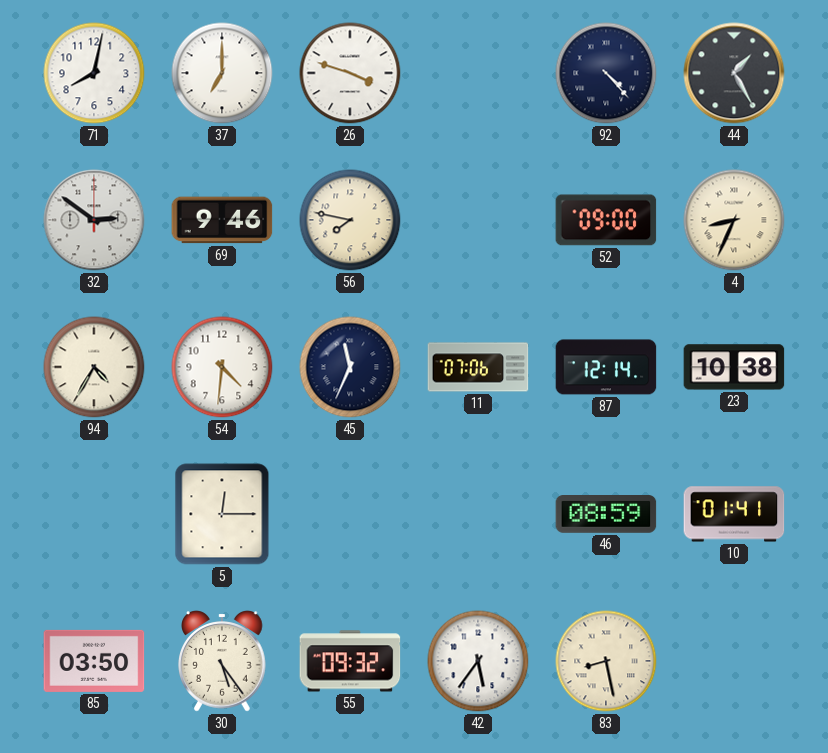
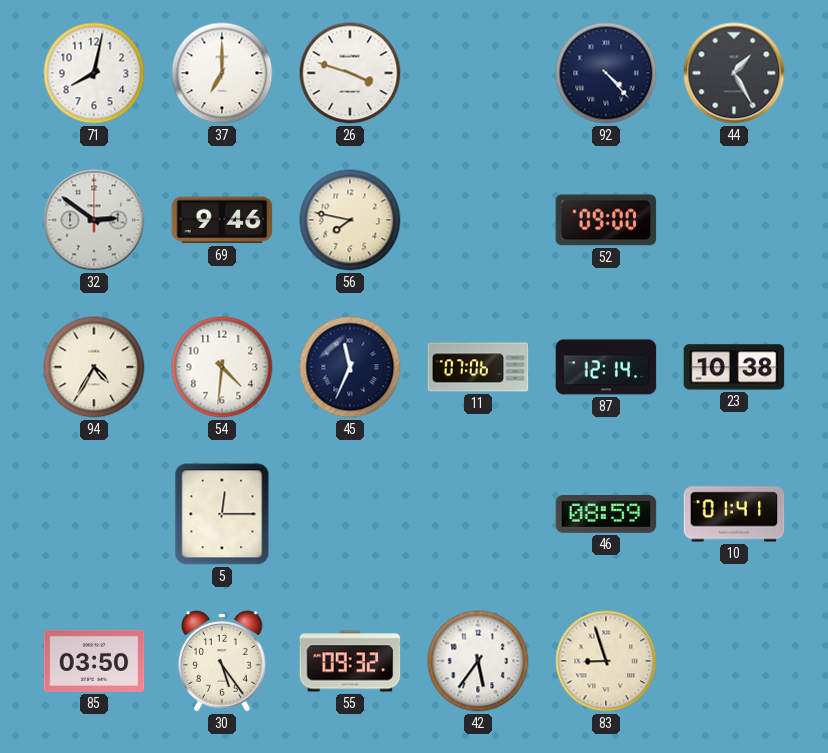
4: 8:34 -> none (734, 220)
83: 8:28 -> 8:57 (606, 661)
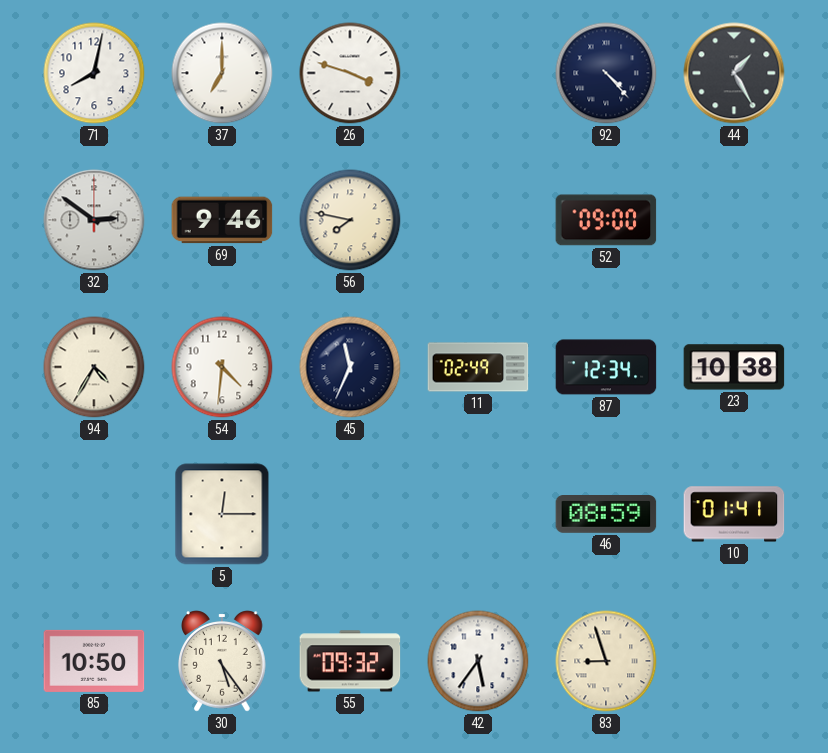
11: 07:06 -> 02:49 (478, 367)
87: 12:14 -> 12:34 (606, 367)
85: 03:50 -> 10:50 (94, 661)
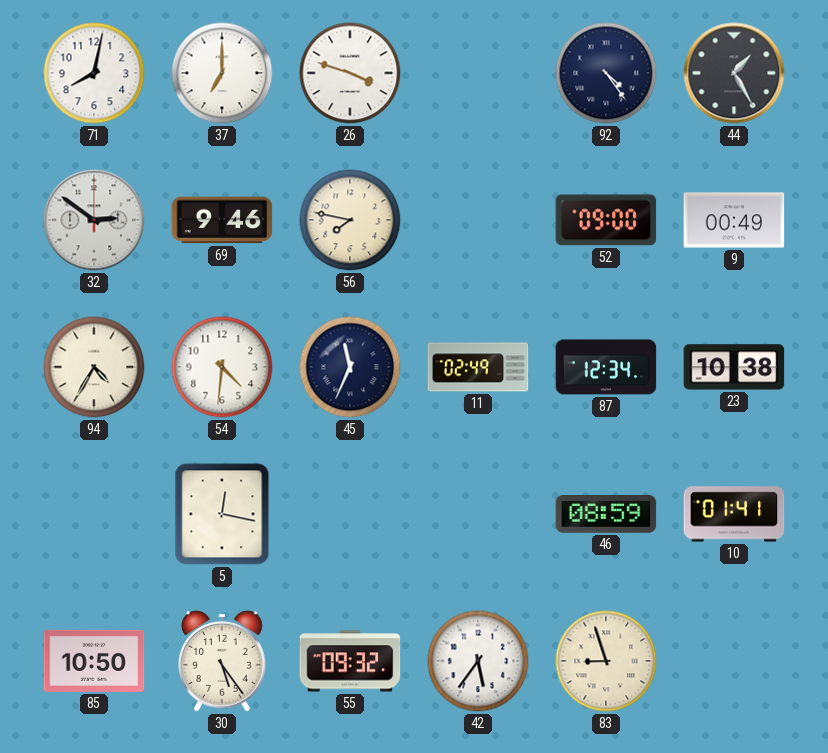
92: 4:23 -> 4:24 (606, 73)
9: none -> 00:49 (734, 220)
5: 12:15 -> 12:17 (222, 514)
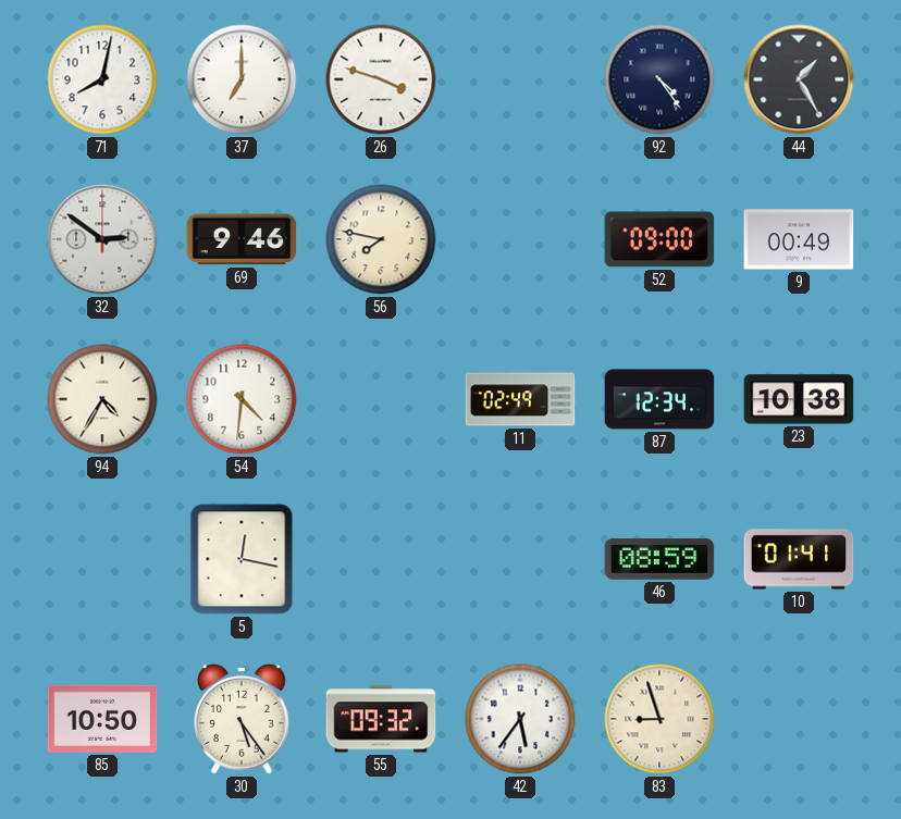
45: 11:34 -> none (350, 367)
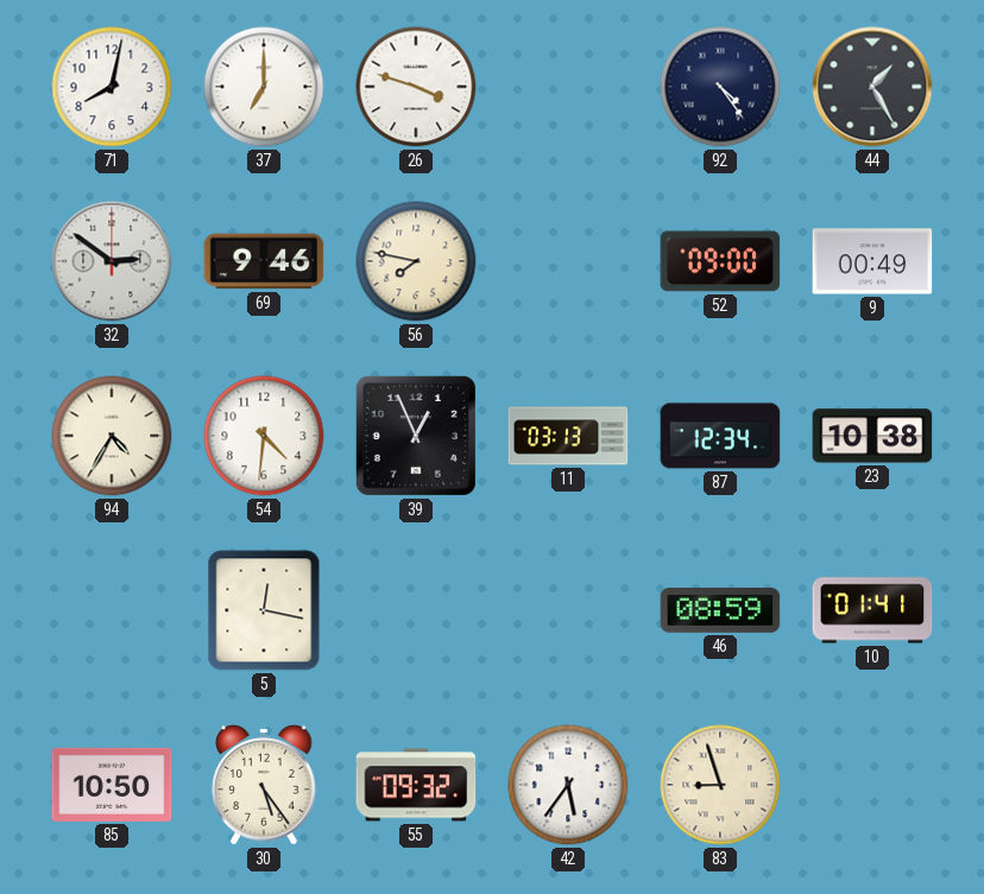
39: none -> 12:56 (416, 436)
11: 02:49 -> 03:13 (568, 436)
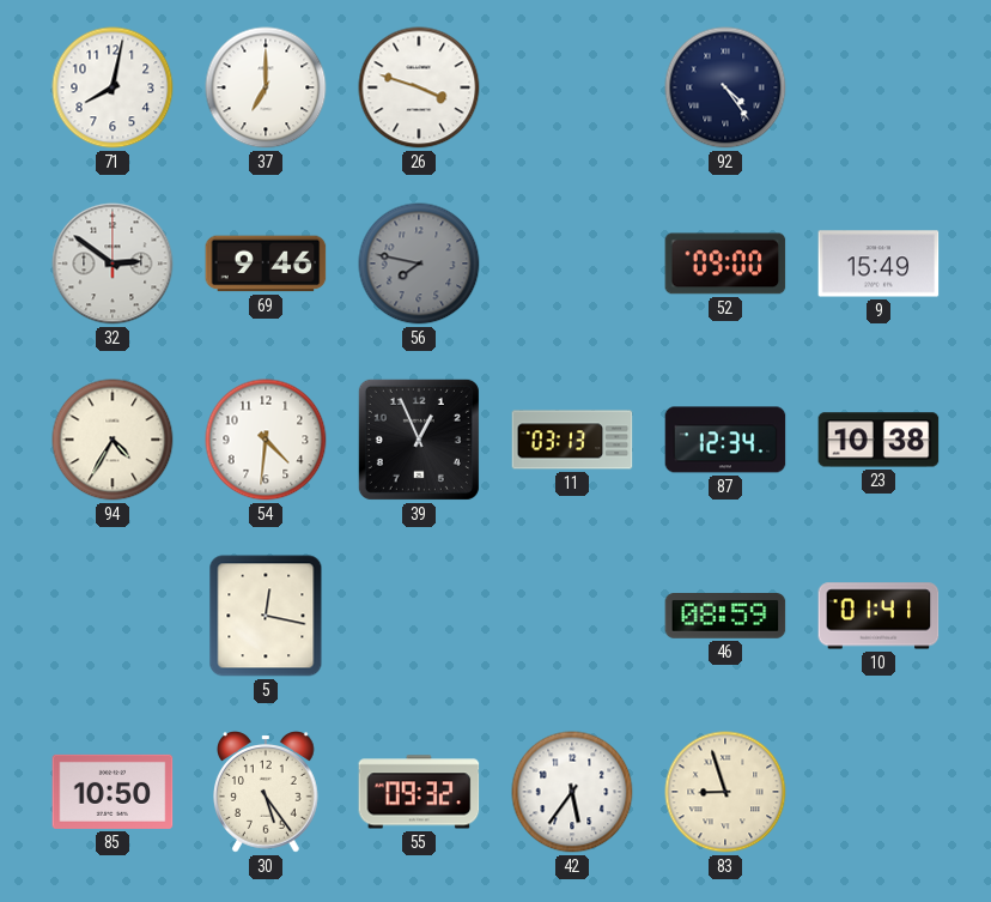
44: 1:25 -> none (872, 87)
56 dial: cream -> grey (419, 264)
9: 00:49 -> 15:49 (878, 264)
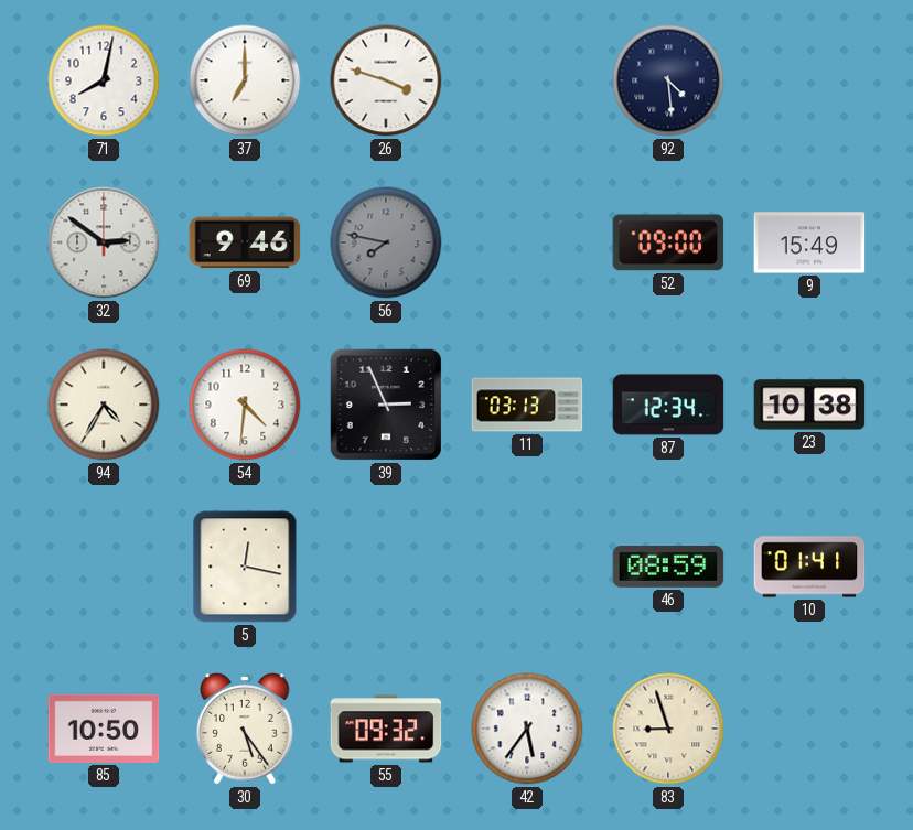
92: 4:24 -> 4:29 (668, 80)
39: 12:56 -> 2:56 (386, 405)
